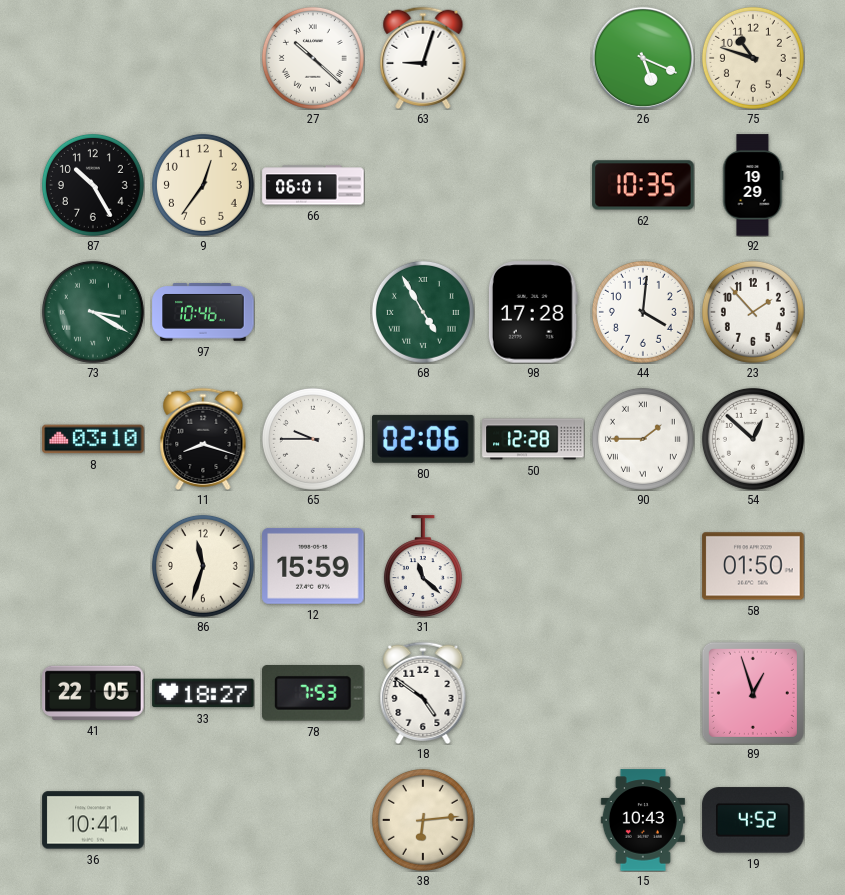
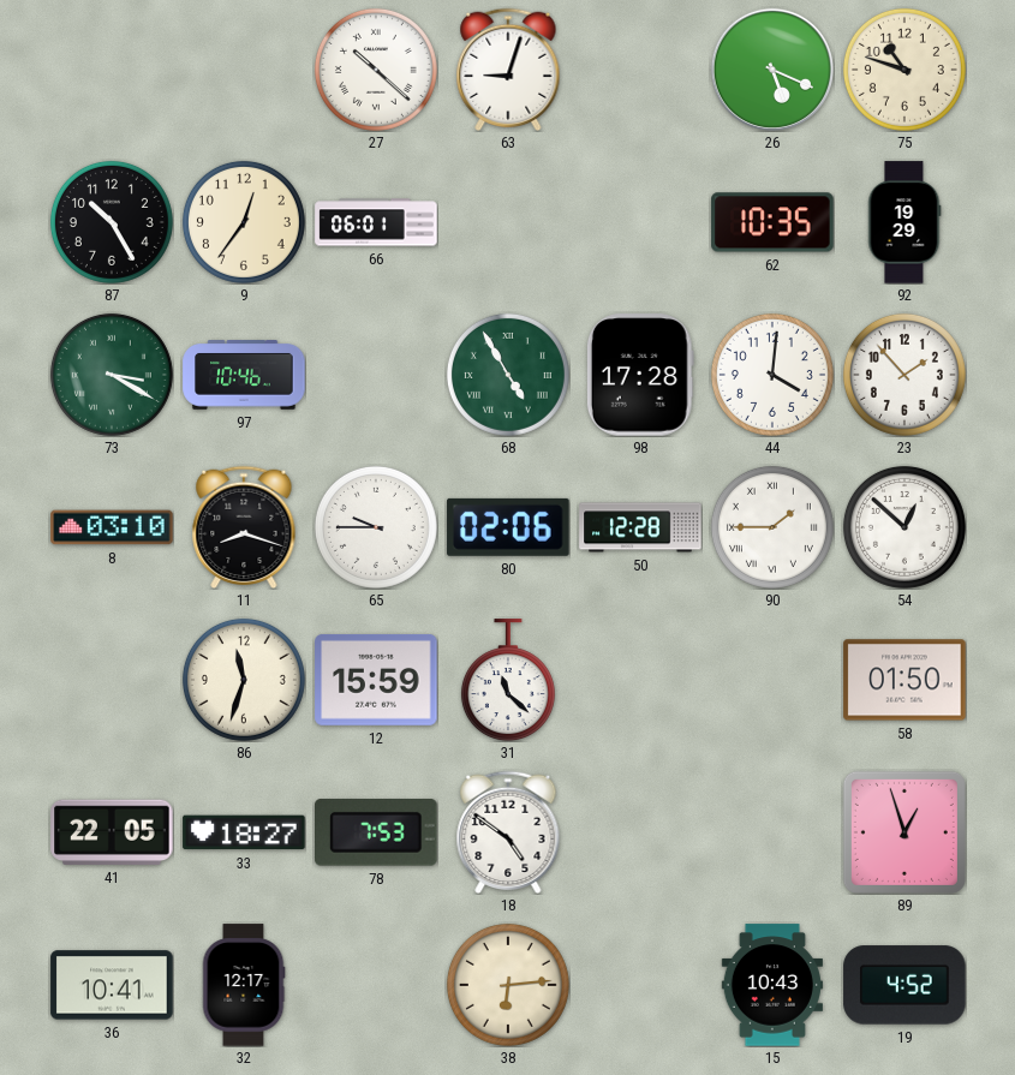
32: none -> 12:17 (244, 985)
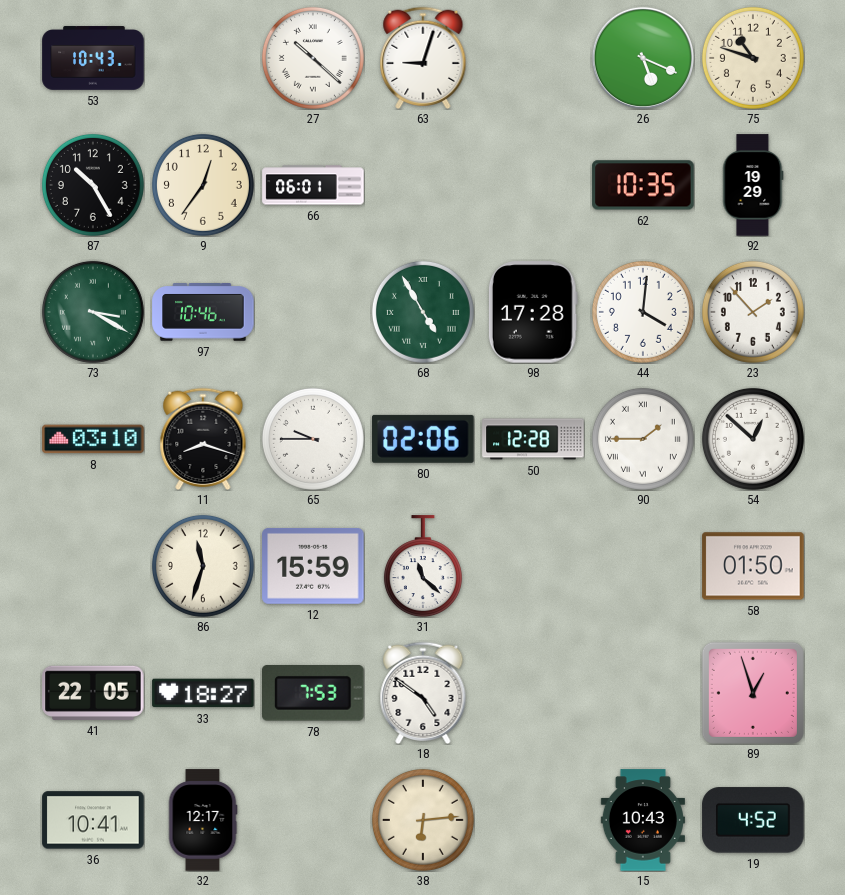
53: none -> 10:43 (93, 58)
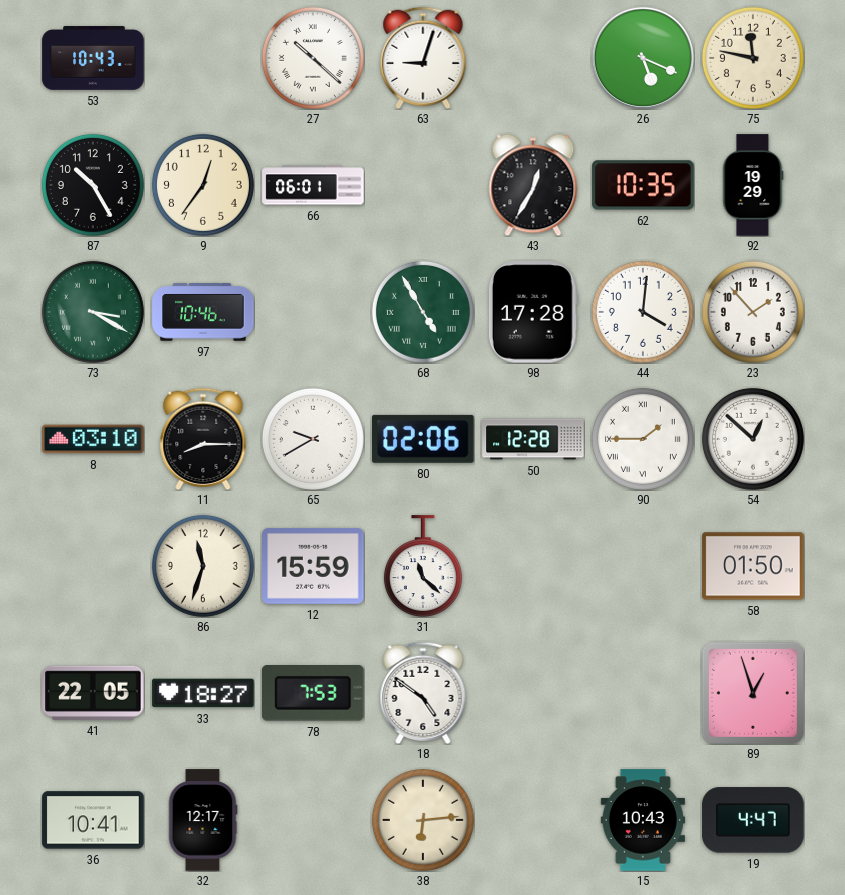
75: 10:48 -> 11:47 (753, 58)
43: none -> 12:35 (533, 185)
11: 8:18 -> 8:15 (203, 438)
65: 9:45 -> 9:40 (313, 439)
19: 4:52 -> 4:47 (753, 820)
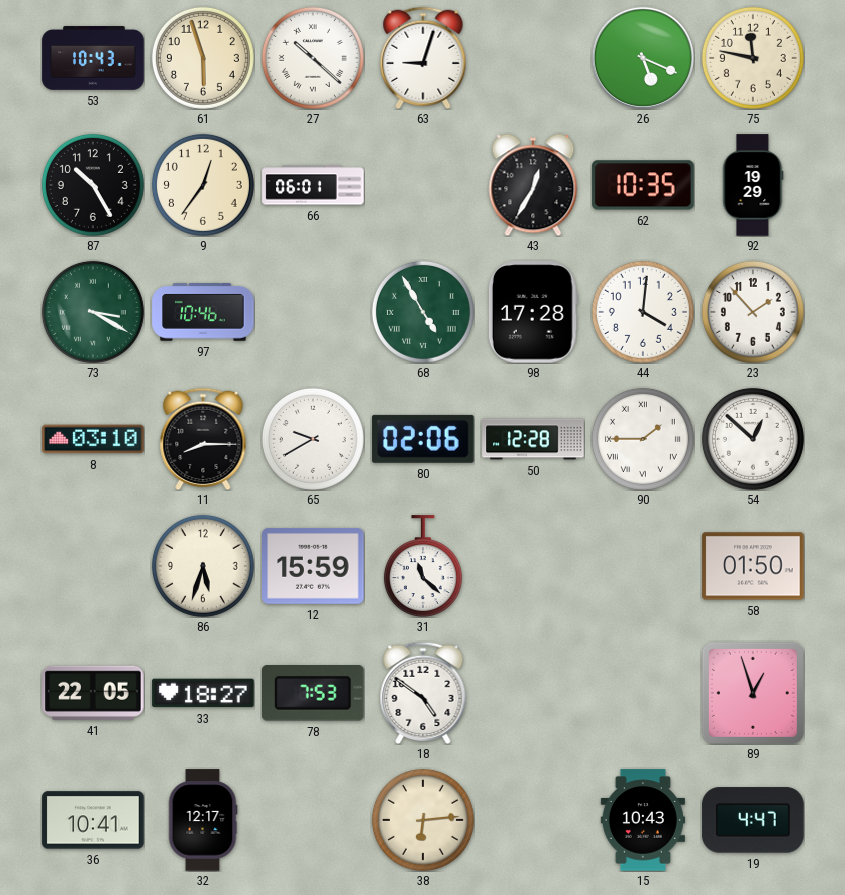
61: none -> 5:57 (203, 58)
86: 11:33 -> 5:33 (203, 566)
